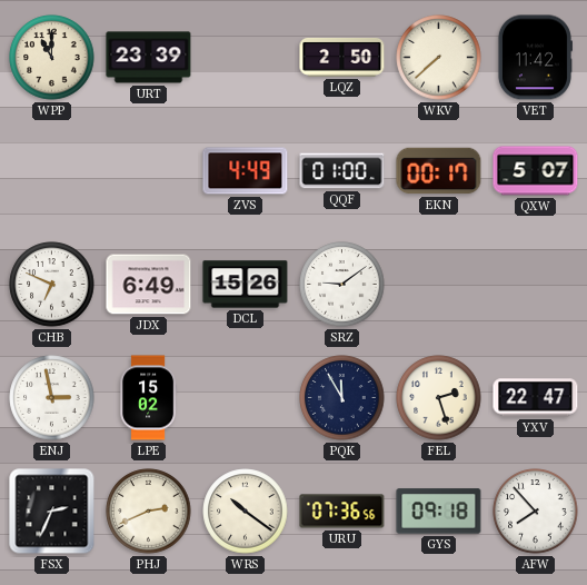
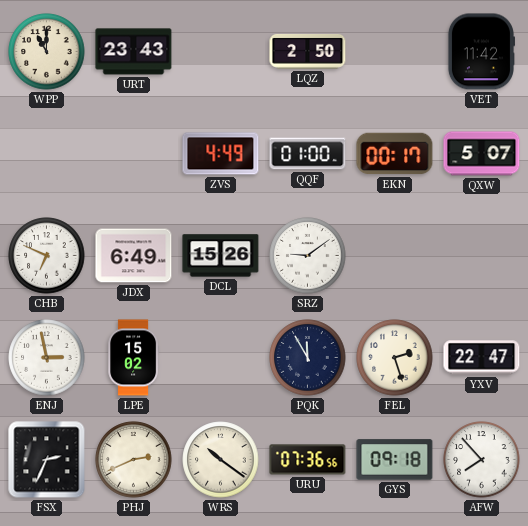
URT: 23:39 -> 23:43 (134, 52)
WKV: 7:38 -> none (439, 58)
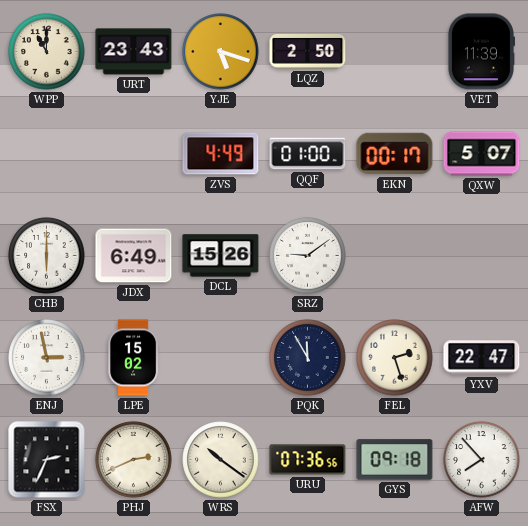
YJE: none -> 5:18 (221, 52)
VET: 11:42 -> 11:39 (480, 52)
CHB: 6:49 -> 6:00 (47, 256)
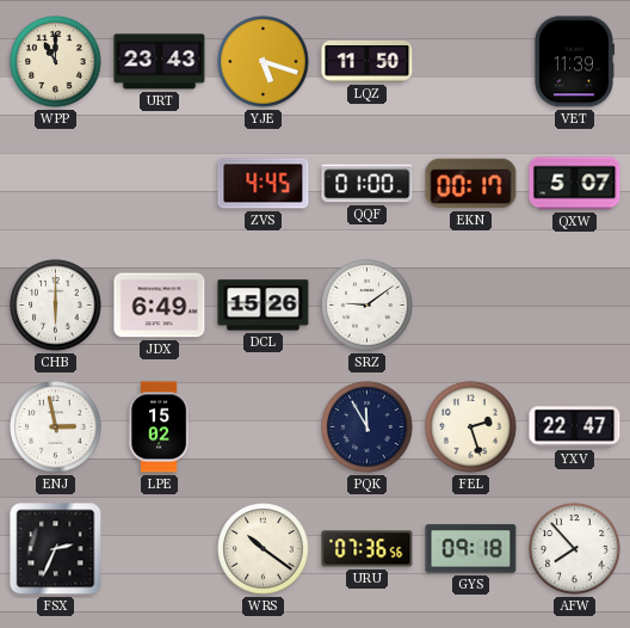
LQZ: 2:50 -> 11:50 (367, 61)
ZVS: 4:49 -> 4:45 (264, 184)
PHJ: 2:41 -> none (134, 460)
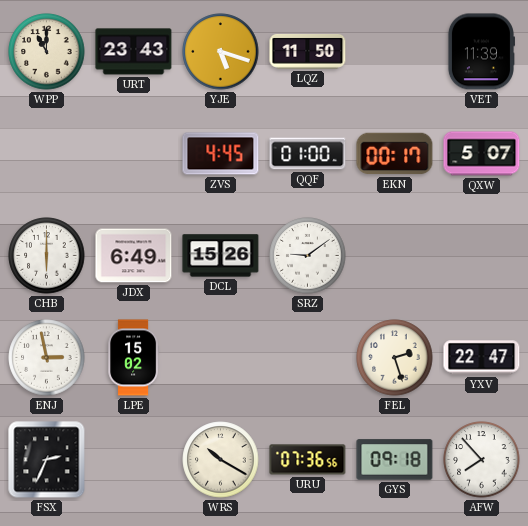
PQK: 11:55 -> none (367, 427)
WRS: 10:21 -> 10:20 (221, 460)
